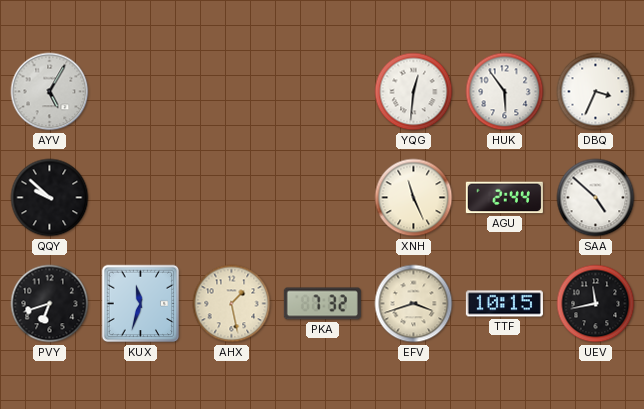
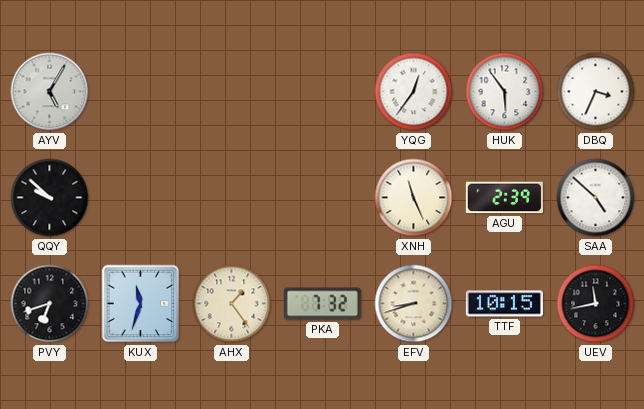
YQG: 12:31 -> 12:36 (414, 92)
AGU: 2:44 -> 2:39 (504, 198)
AHX: 1:28 -> 1:24 (232, 304)
EFV: 3:42 -> 8:42 (414, 304)
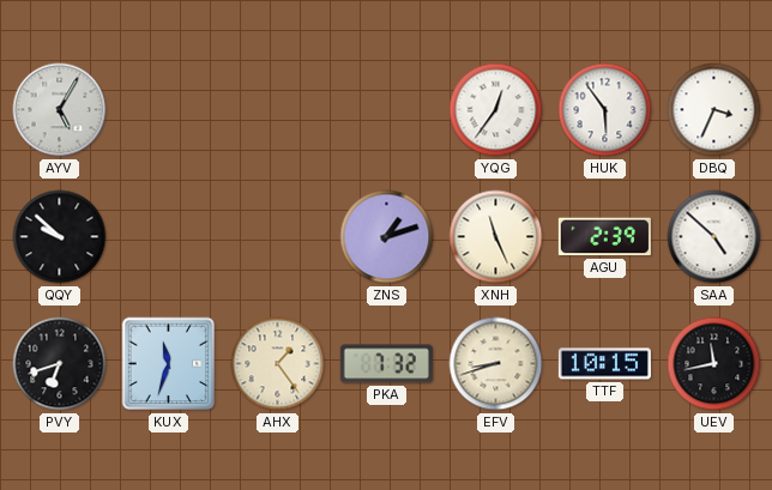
ZNS: none -> 1:12 (387, 237)
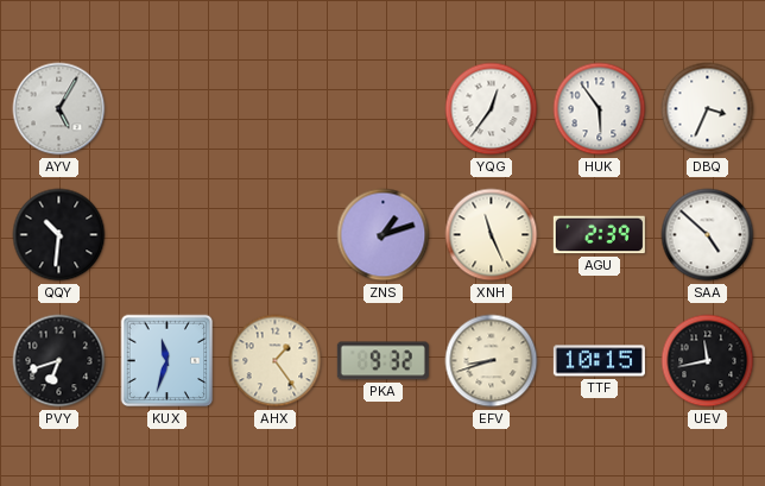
QQY: 9:52 -> 10:31 (59, 235)
PKA: 7:32 -> 9:32 (383, 361)
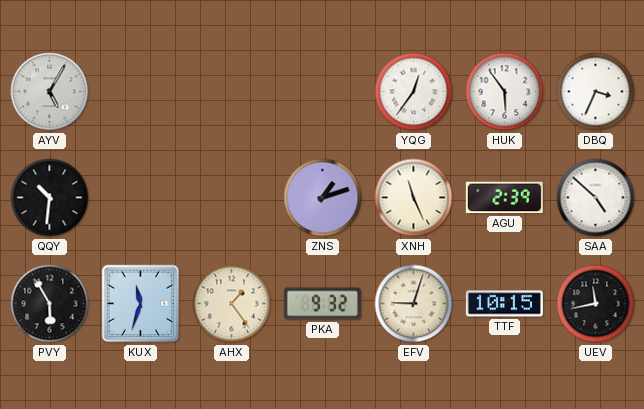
PVY: 6:42 -> 5:55 (50, 304)
EFV: 8:42 -> 9:03 (414, 304)
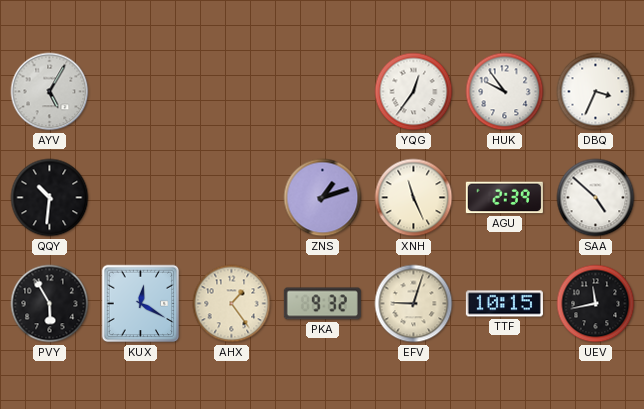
HUK: 5:54 -> 9:54 (505, 92)
KUX: 11:33 -> 12:20 (141, 304)
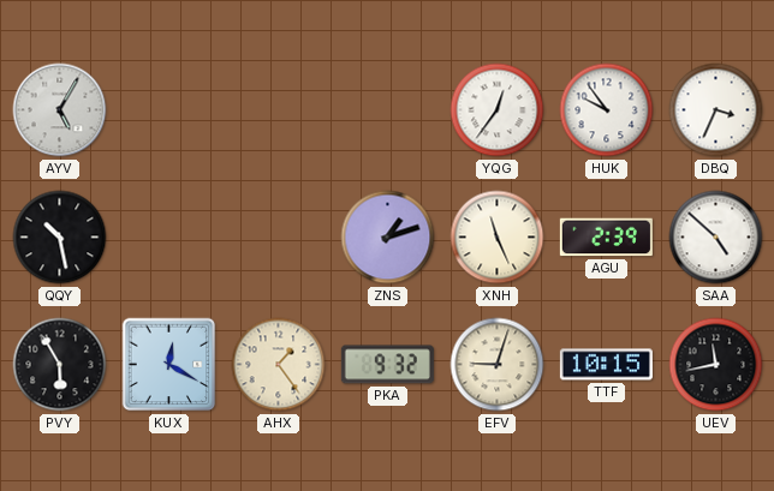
QQY: 10:31 -> 10:28 (60, 238)
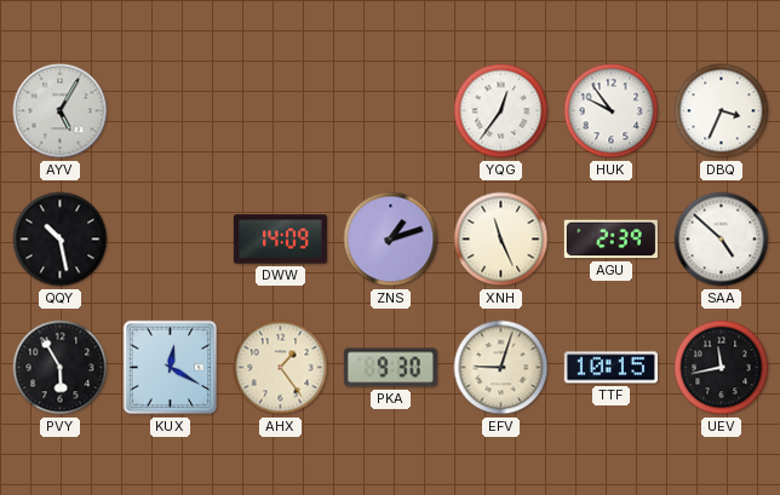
DWW: none -> 14:09 (280, 240)
PKA: 9:32 -> 9:30 (390, 368)
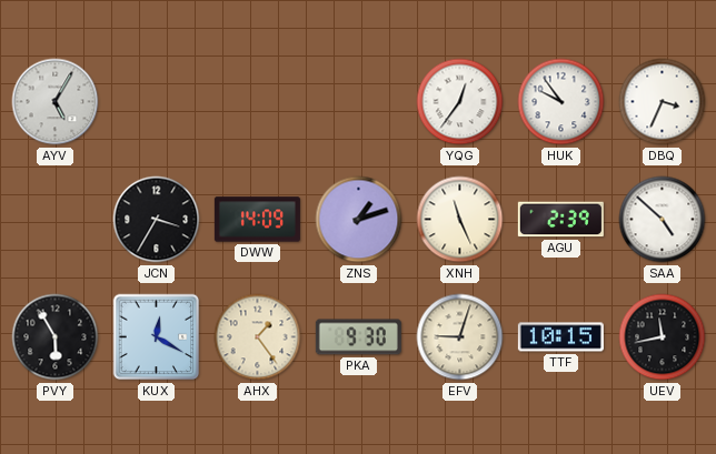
QQY: 10:28 -> none (61, 240)
JCN: none -> 3:35 (157, 220)
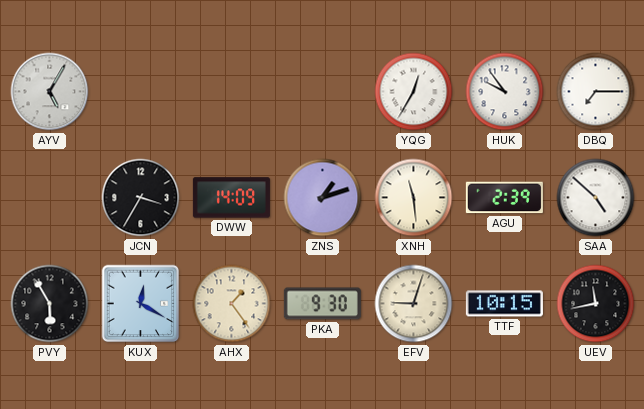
YQG: 12:36 -> 12:35 (414, 92)
DBQ: 3:34 -> 7:15 (596, 92)
XNH: 11:26 -> 11:29 (414, 198)
